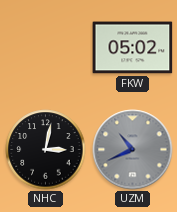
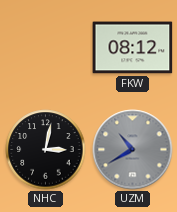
FKW: 05:02 -> 08:12 (133, 48)
UZM: 10:41 -> 10:40 (133, 150)
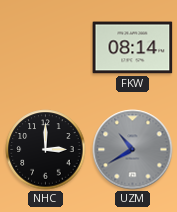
FKW: 08:12 -> 08:14 (133, 48)
NHC: 3:02 -> 3:00 (46, 150)
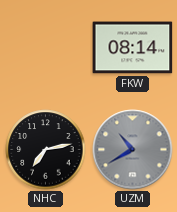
NHC: 3:00 -> 7:13 (46, 150)
